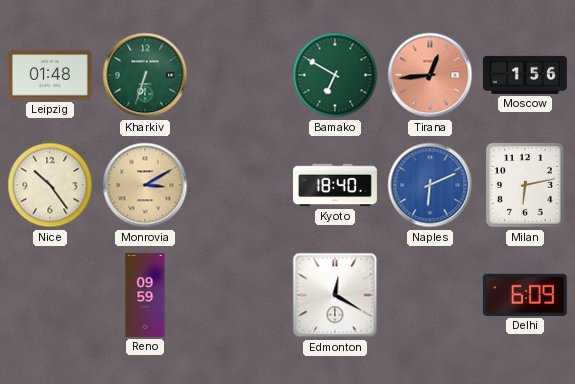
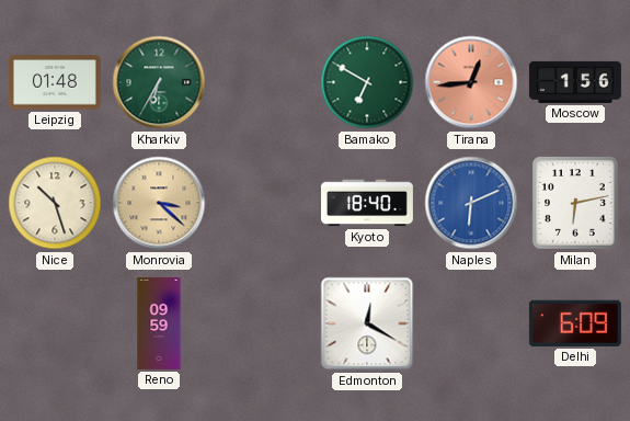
Kharkiv: 6:33 -> 6:35 (159, 82)
Nice: 10:24 -> 10:27 (55, 203)
Monrovia: 3:10 -> 3:22 (159, 203)
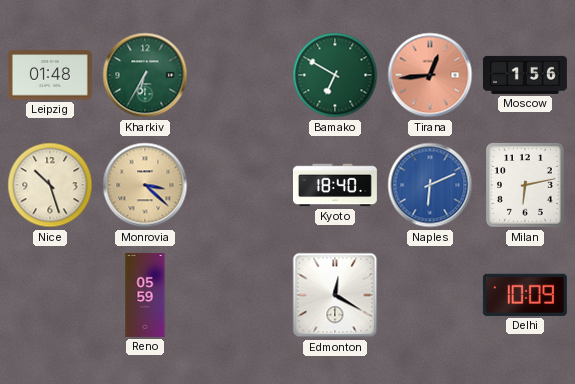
Reno: 09:59 -> 05:59 (145, 295)
Delhi: 6:09 -> 10:09 (525, 295)
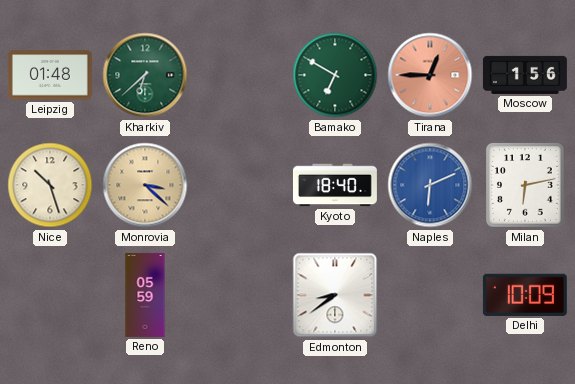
Kharkiv: 6:35 -> 6:38 (145, 75)
Tirana: 12:44 -> 12:45 (430, 75)
Edmonton: 12:20 -> 8:39 (335, 295)
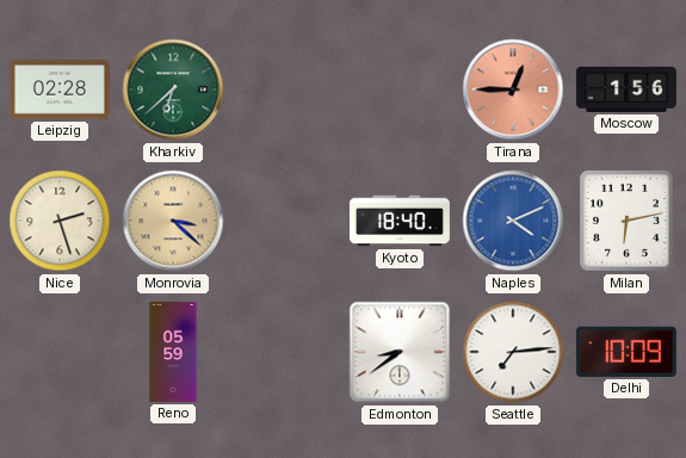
Leipzig: 01:48 -> 02:28 (60, 89)
Bamako: 6:50 -> none (335, 75)
Nice: 10:27 -> 2:27 (60, 221)
Naples: 6:11 -> 4:11 (513, 221)
Seattle: none -> 7:14 (513, 352)
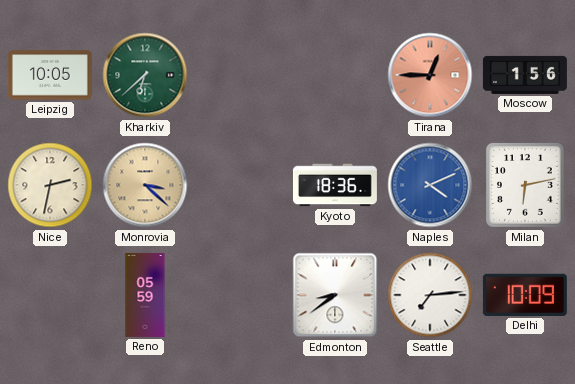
Leipzig: 02:28 -> 10:05 (50, 75)
Nice: 2:27 -> 2:32 (50, 185)
Kyoto: 18:40 -> 18:36 (335, 185)
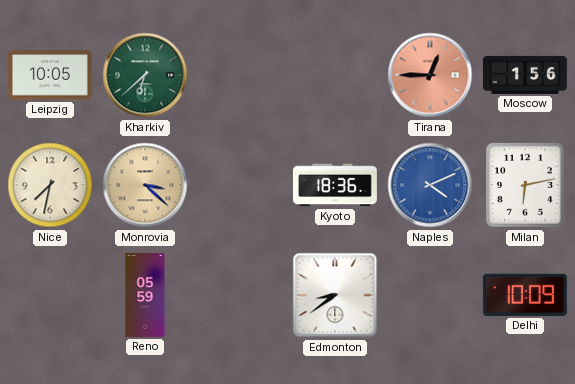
Nice: 2:32 -> 7:32 (50, 185)
Seattle: 7:14 -> none (430, 295)
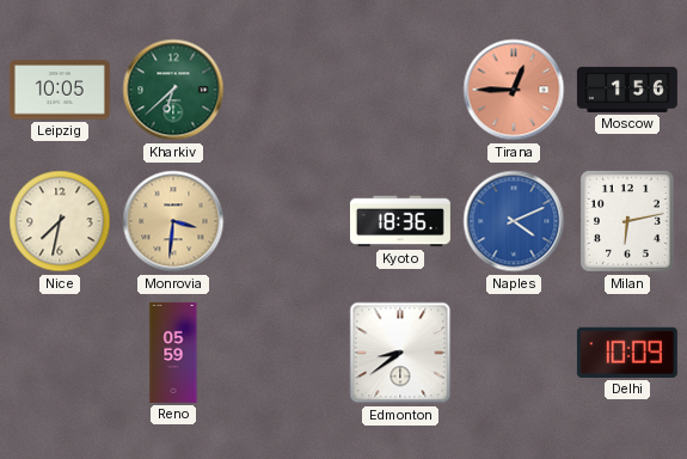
Monrovia: 3:22 -> 3:31 (173, 221)
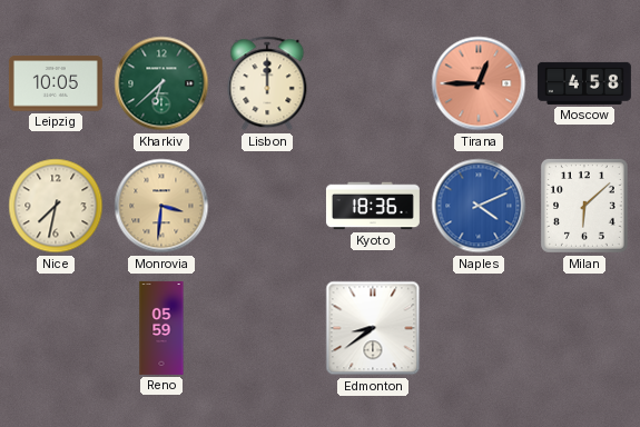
Lisbon: none -> 12:00 (267, 83)
Moscow: 1:56 -> 4:58 (584, 83)
Milan: 6:13 -> 6:08 (584, 207)
Delhi: 10:09 -> none (627, 353)
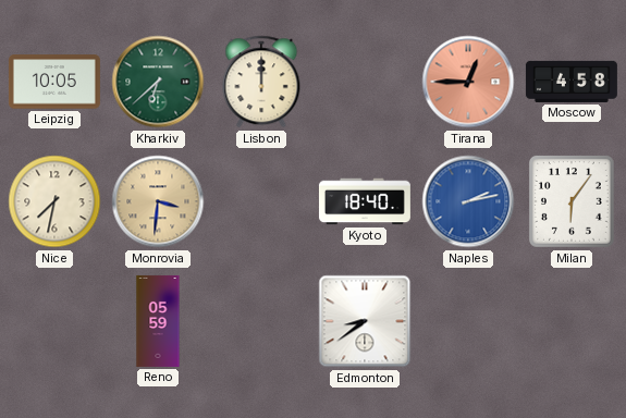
Kyoto: 18:36 -> 18:40 (365, 201)
Naples: 4:11 -> 2:13 (468, 201)
Milan: 6:08 -> 6:06 (572, 202)
